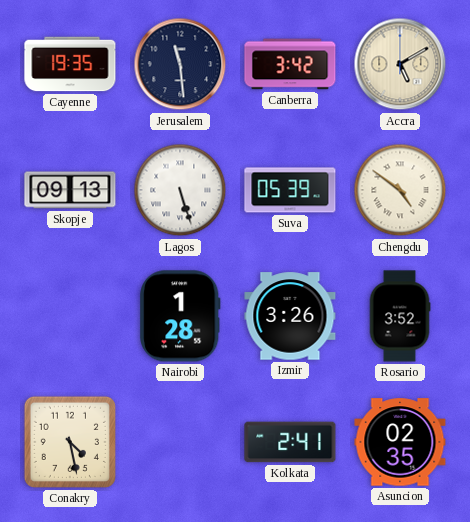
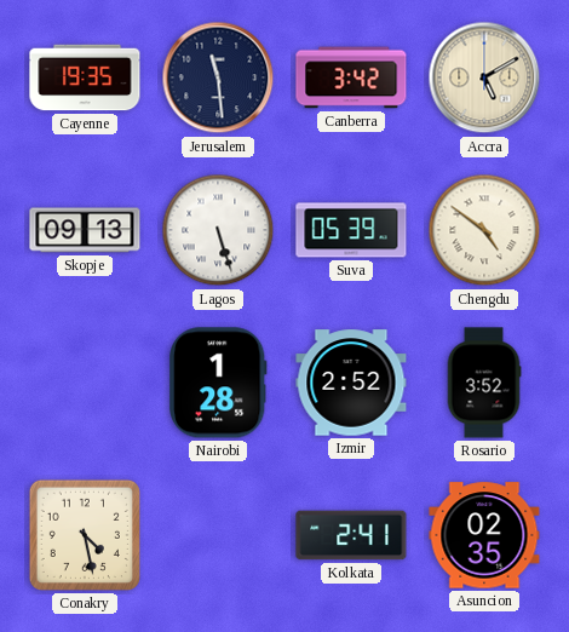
Izmir: 3:26 -> 2:52 (351, 383)
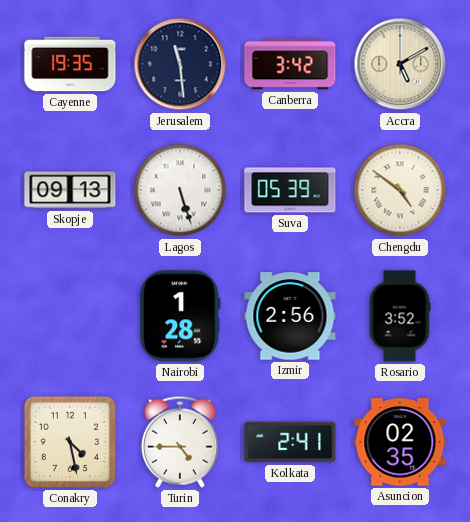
Izmir: 2:52 -> 2:56 (290, 316)
Turin: none -> 4:45 (180, 442)
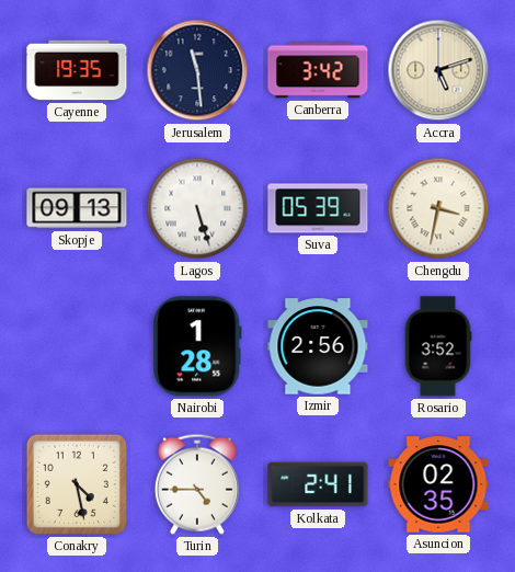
Accra: 5:10 -> 5:12 (438, 70)
Chengdu: 4:51 -> 3:32 (438, 208)
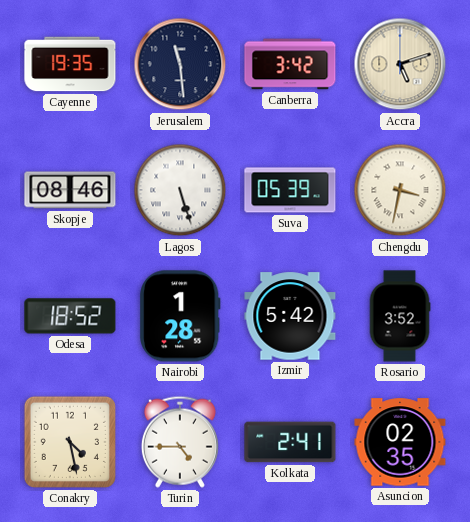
Skopje: 09:13 -> 08:46 (70, 190)
Odesa: none -> 18:52 (70, 316)
Izmir: 2:56 -> 5:42 (290, 316)
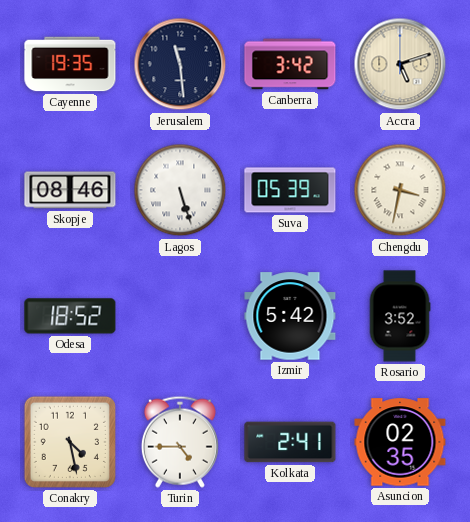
Nairobi: 1:28 -> none (181, 316)
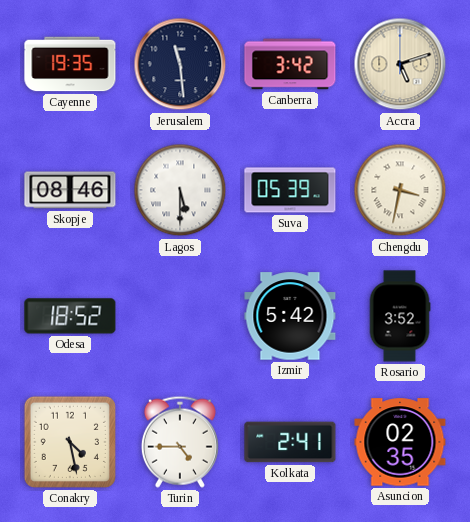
Lagos: 5:27 -> 5:30 (180, 190)
